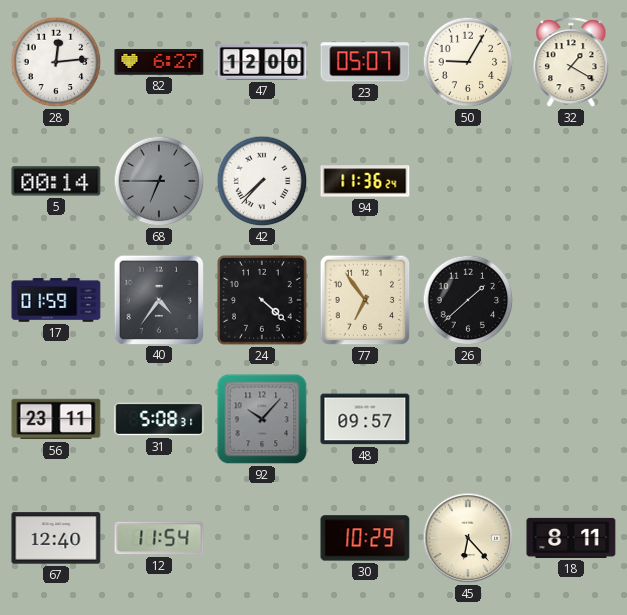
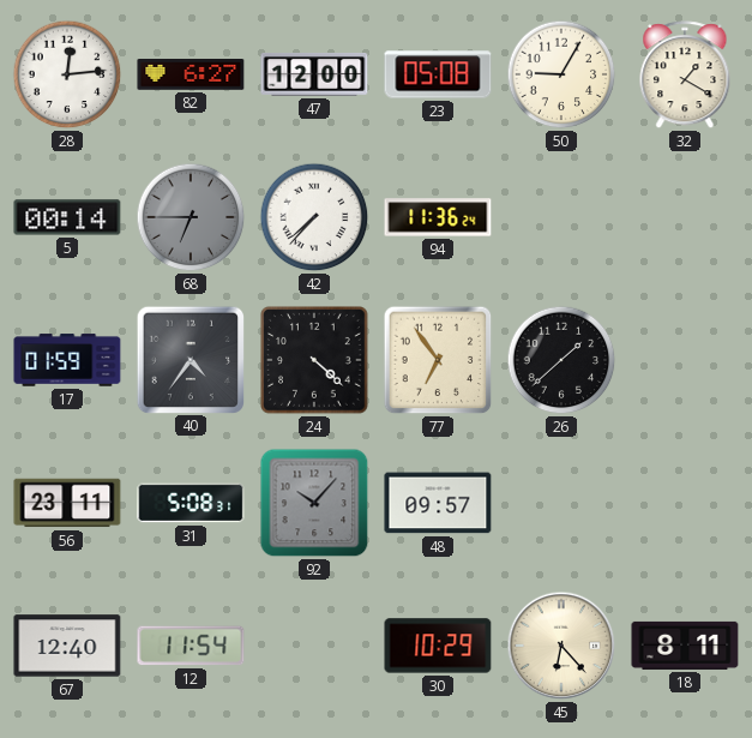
23: 05:07 -> 05:08 (438, 74)
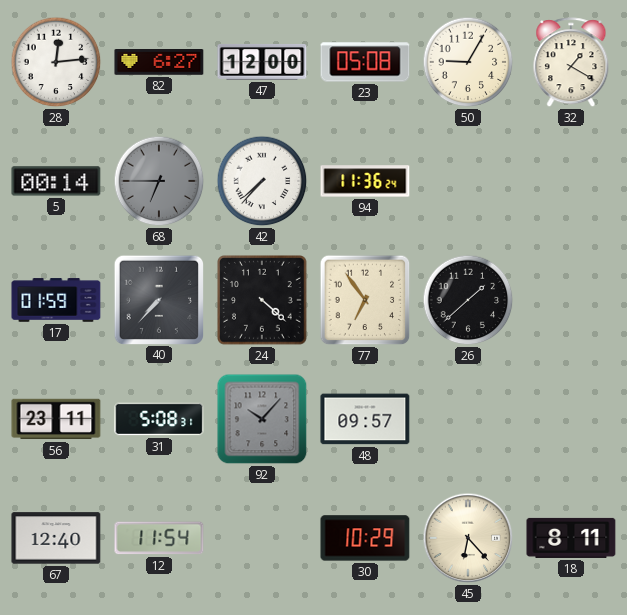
40: 4:36 -> 7:37 (158, 299)
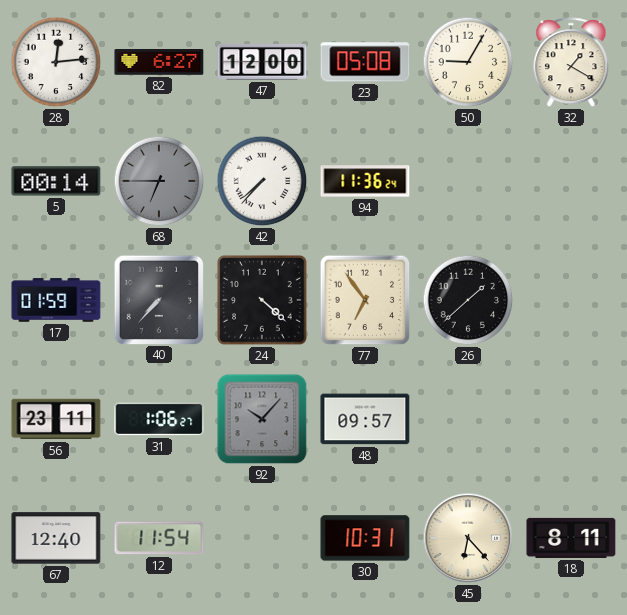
31: 5:08 -> 1:06 (159, 419)
30: 10:29 -> 10:31 (365, 538)
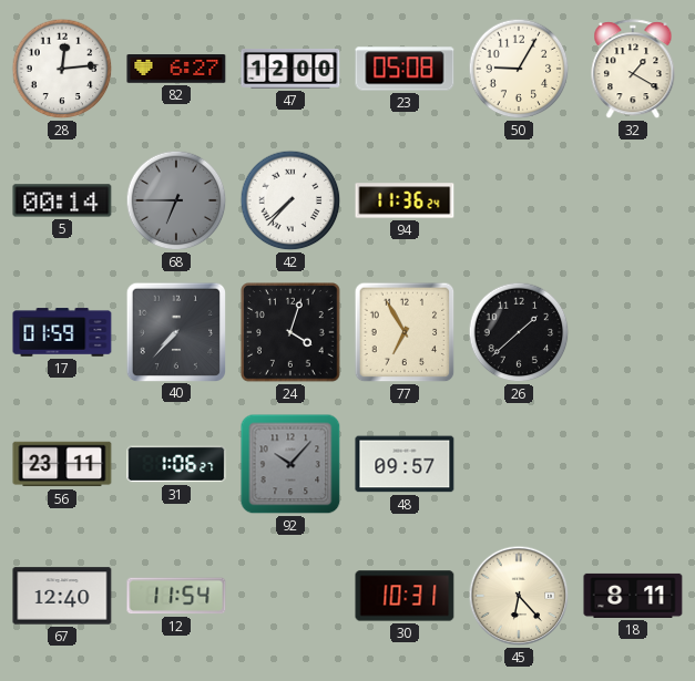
24: 4:22 -> 4:03 (292, 333)
77: 6:54 -> 6:55 (405, 332)
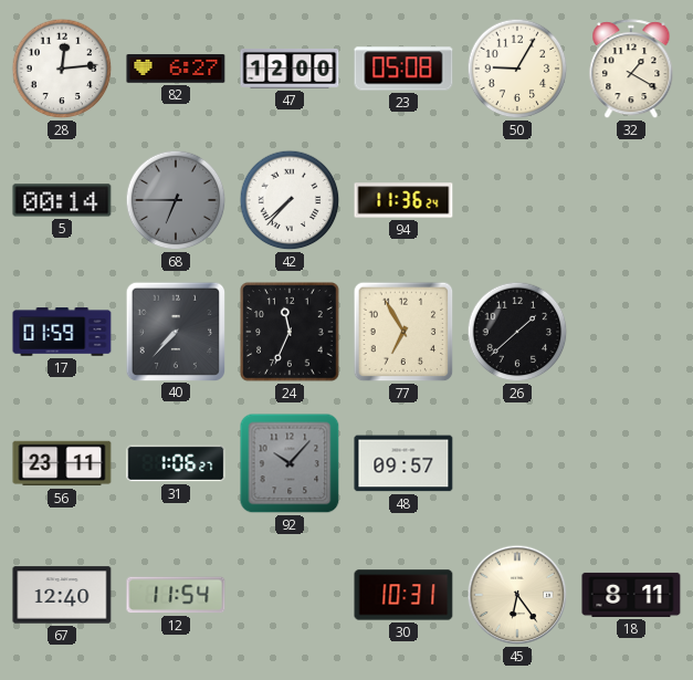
24: 4:03 -> 11:34 (291, 333)
45: 6:23 -> 6:24 (517, 595)
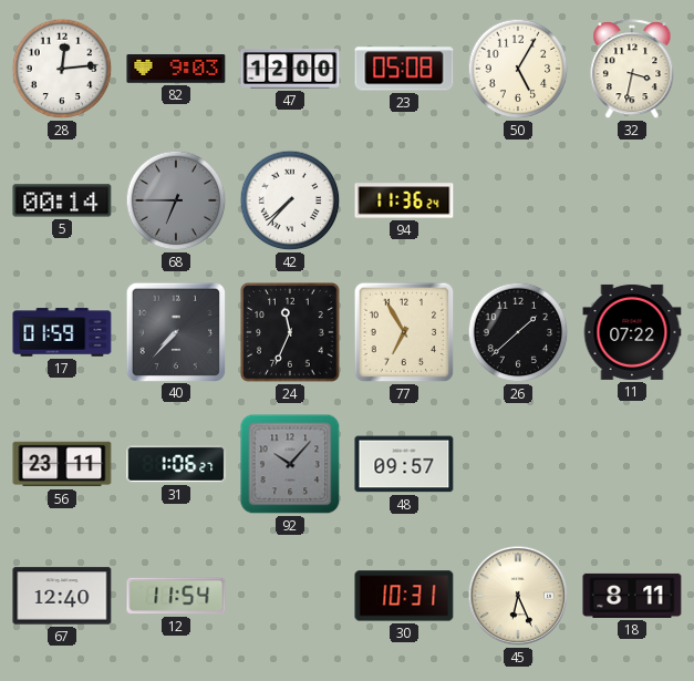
82: 6:27 -> 9:03 (176, 70)
50: 9:05 -> 5:05 (518, 69)
32: 1:20 -> 3:32 (632, 70)
11: none -> 07:22 (632, 332)
45: 6:24 -> 6:26 (518, 596)
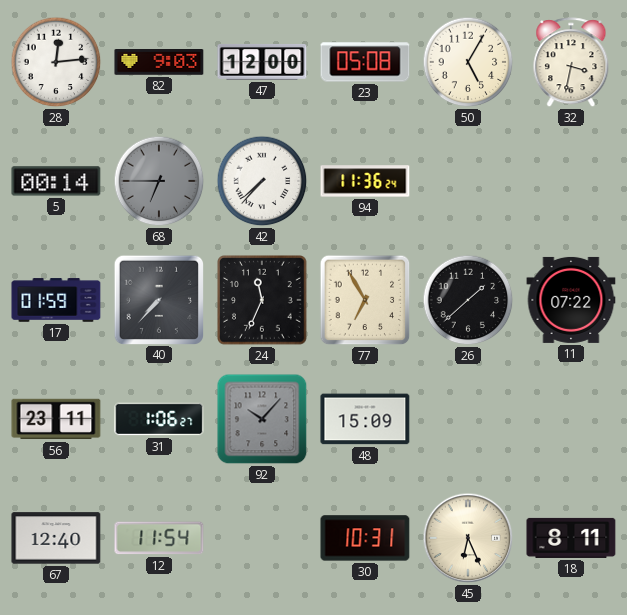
48: 09:57 -> 15:09 (365, 419)
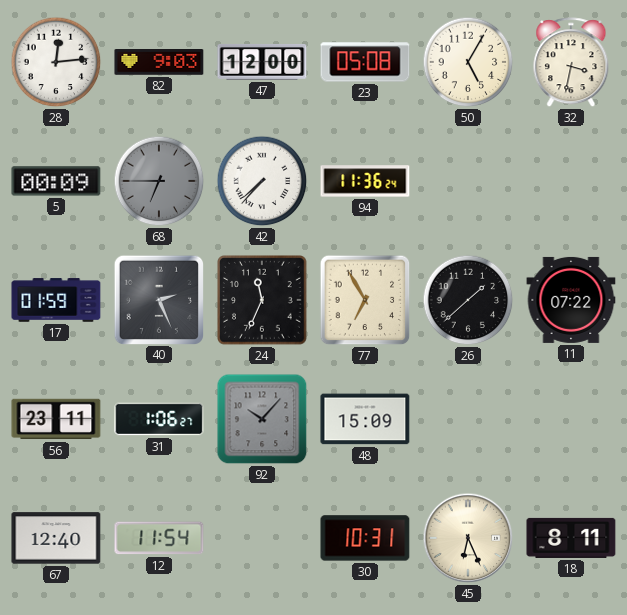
5: 00:14 -> 00:09 (56, 181)
40: 7:37 -> 2:26 (158, 299)
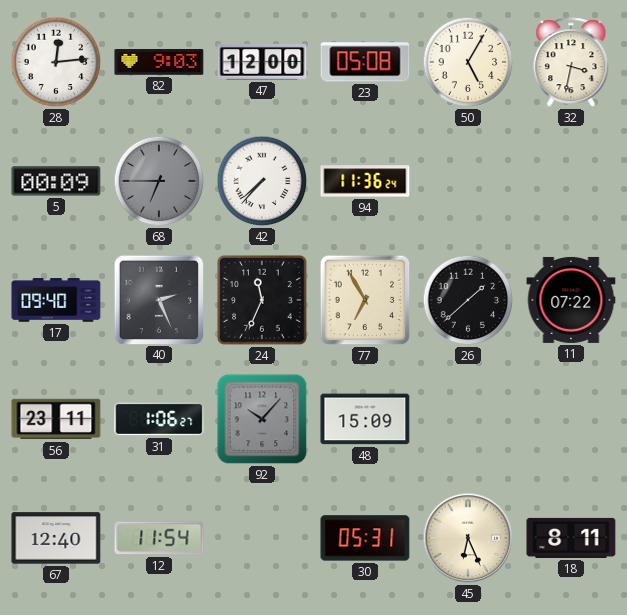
17: 01:59 -> 09:40 (56, 300)
30: 10:31 -> 05:31 (365, 538)
